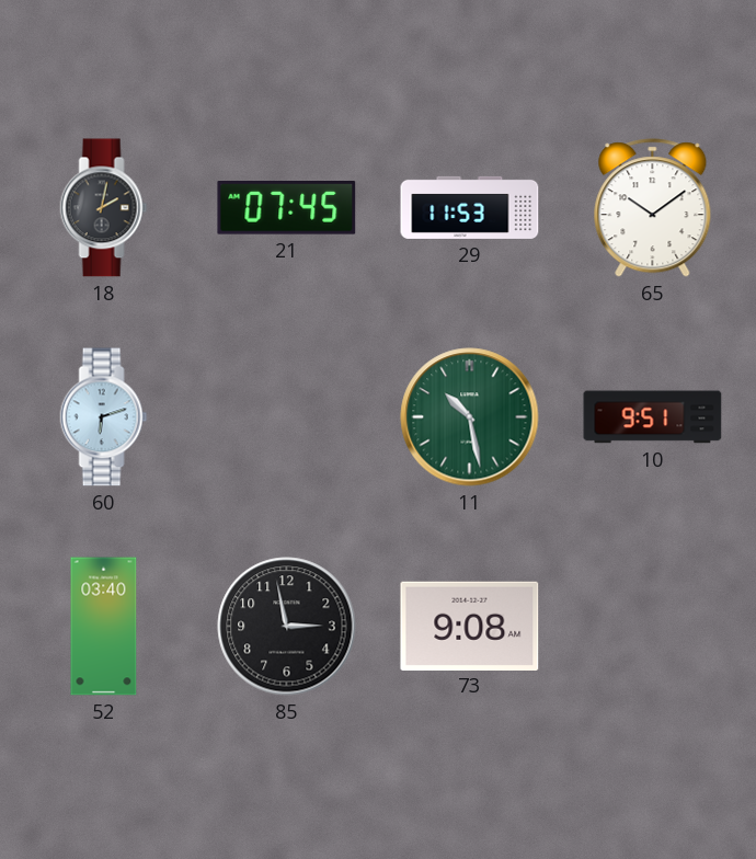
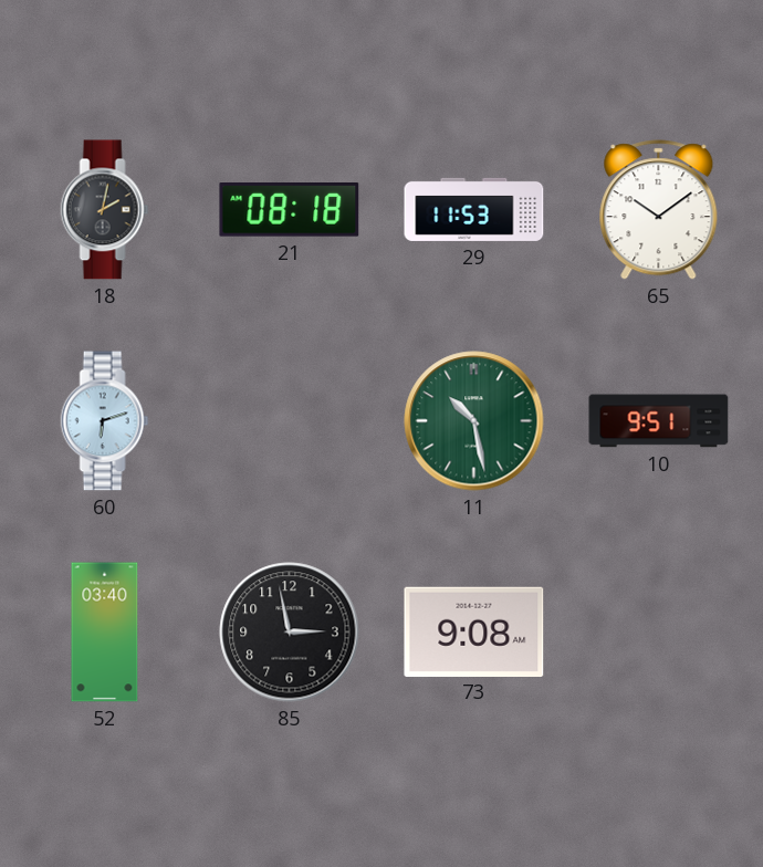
21: 07:45 -> 08:18 (290, 210)
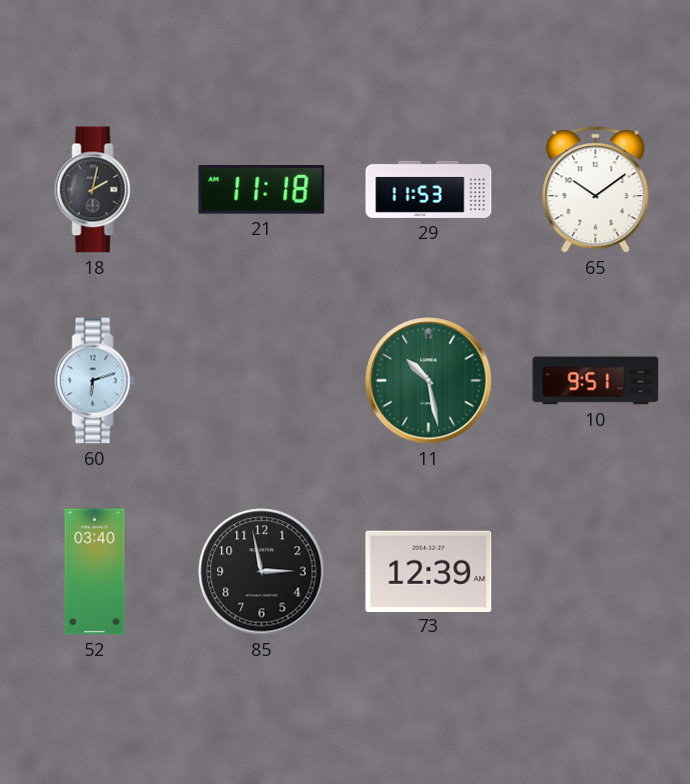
21: 08:18 -> 11:18 (262, 190)
73: 9:08 -> 12:39 (429, 571)
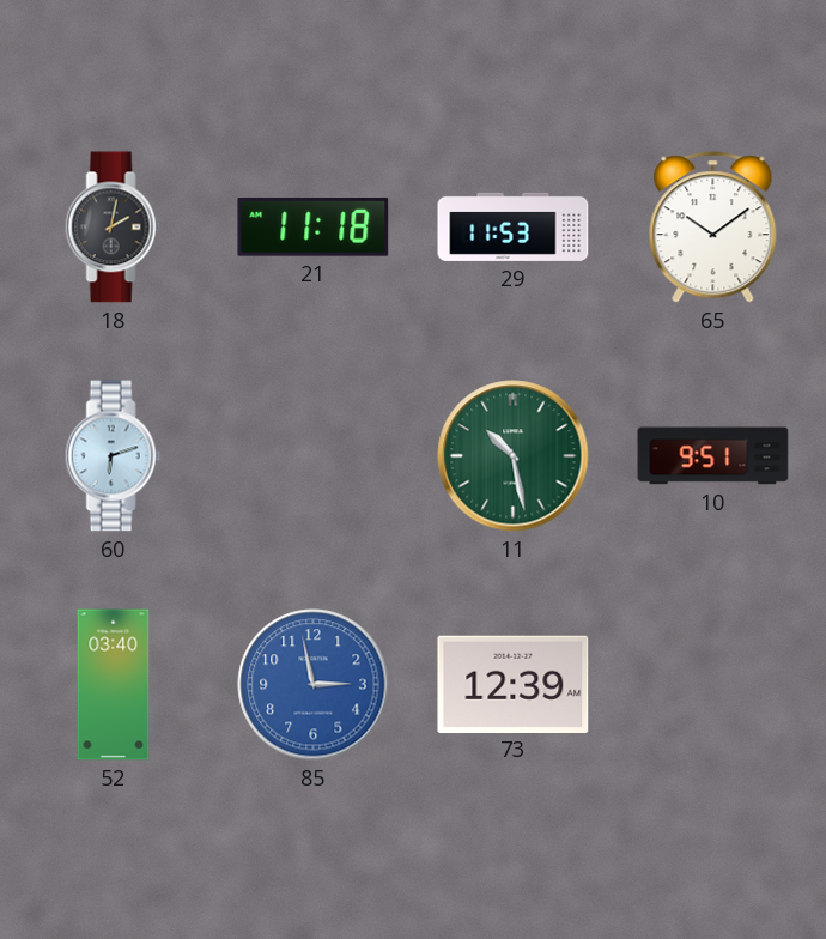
85 dial: black -> blue (314, 685)
